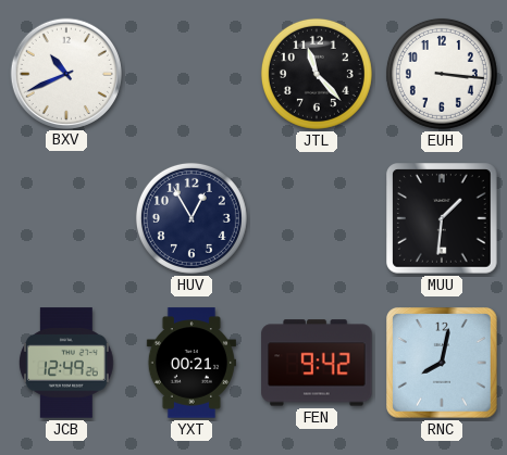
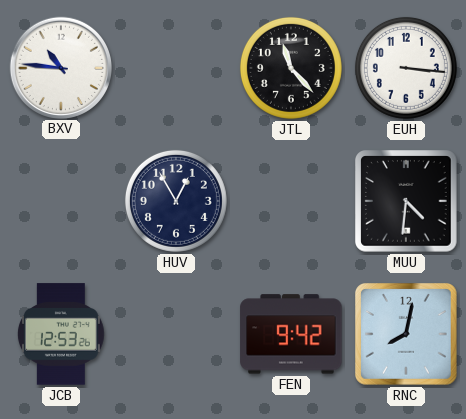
BXV: 10:41 -> 10:46 (60, 67)
MUU: 1:31 -> 4:31 (407, 202)
JCB: 12:49 -> 12:53 (62, 334)
YXT: 00:21 -> none (191, 363)
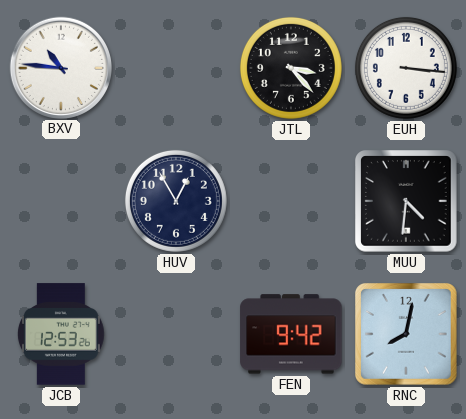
JTL: 11:23 -> 3:23 (291, 68)
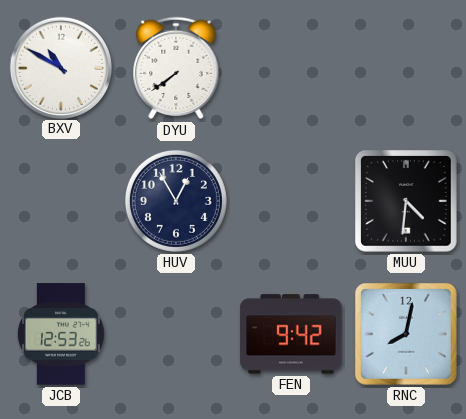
BXV: 10:46 -> 10:50 (60, 67)
DYU: none -> 7:39 (176, 68)
JTL: 3:23 -> none (291, 68)
EUH: 3:16 -> none (406, 68)
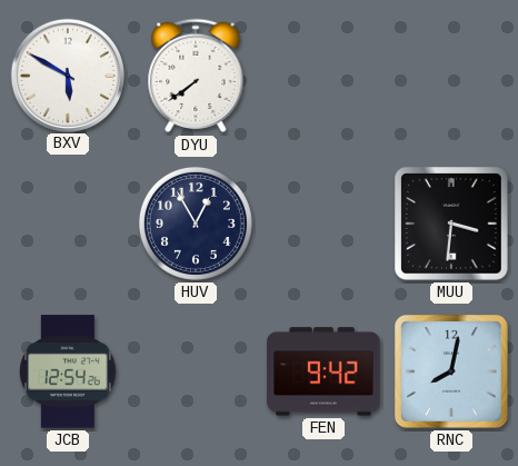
BXV: 10:50 -> 5:50 (67, 75)
MUU: 4:31 -> 3:31 (452, 225)
JCB: 12:53 -> 12:54 (69, 371)
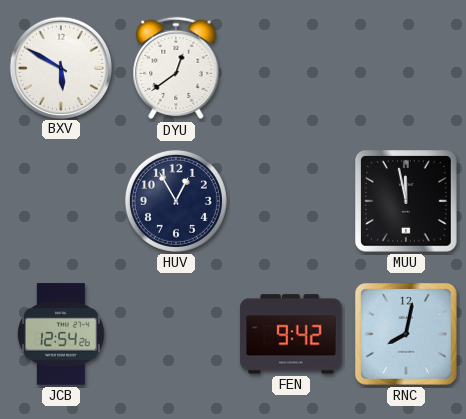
DYU: 7:39 -> 12:39 (176, 68)
MUU: 3:31 -> 11:58 (407, 202)
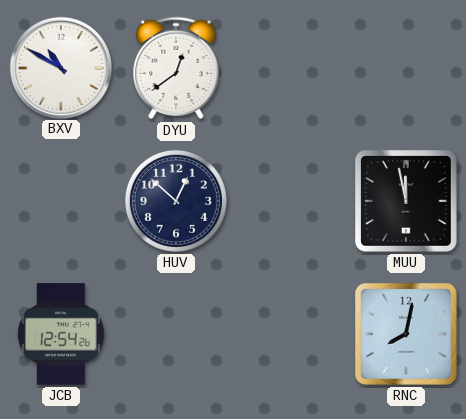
BXV: 5:50 -> 10:50 (60, 67)
HUV: 12:55 -> 12:52 (176, 201)
FEN: 9:42 -> none (291, 334)
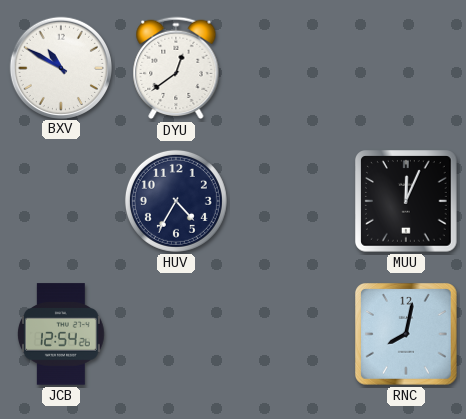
HUV: 12:52 -> 4:35 (176, 201)
MUU: 11:58 -> 12:04 (407, 202)
